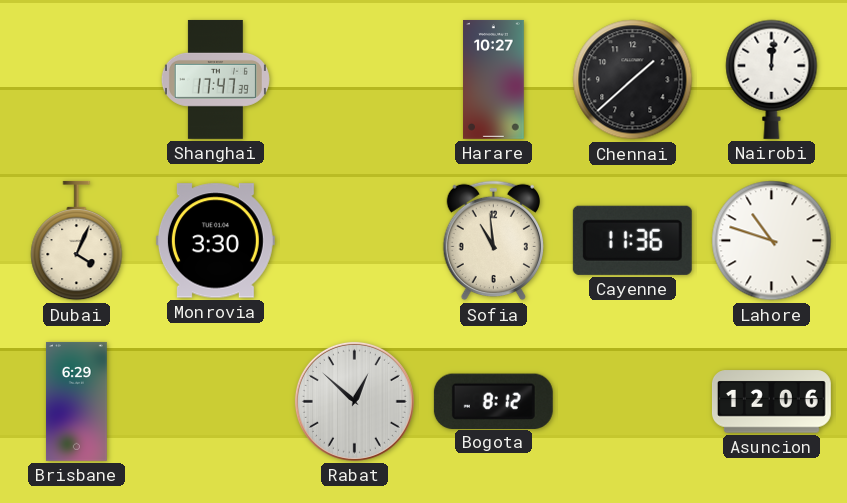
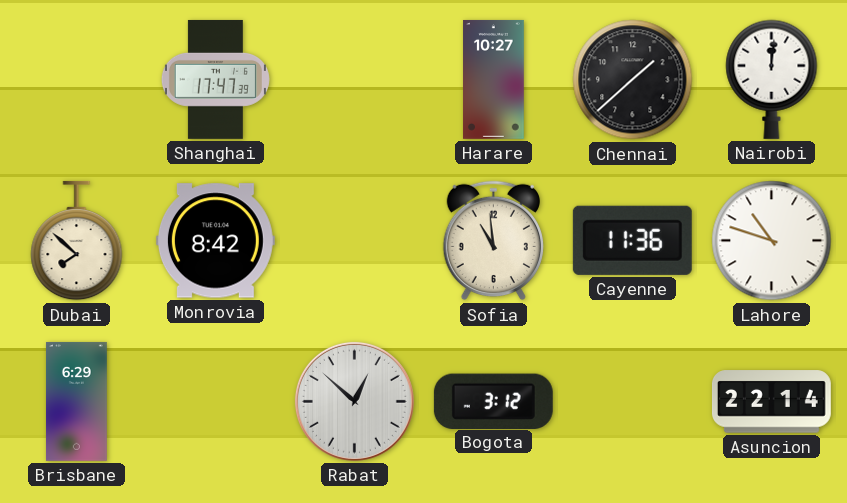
Dubai: 4:04 -> 7:52 (77, 241)
Monrovia: 3:30 -> 8:42 (215, 241)
Bogota: 8:12 -> 3:12 (493, 401)
Asuncion: 12:06 -> 22:14 (771, 402)
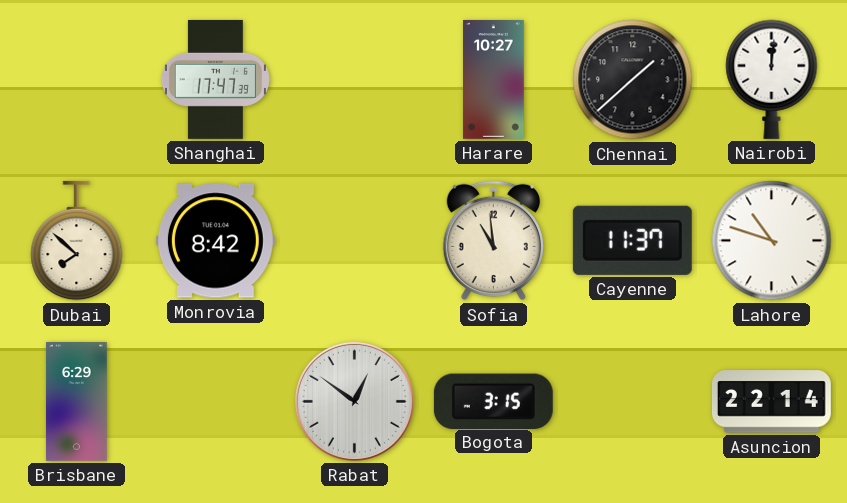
Cayenne: 11:36 -> 11:37 (632, 240)
Rabat: 12:52 -> 12:51 (354, 401)
Bogota: 3:12 -> 3:15 (493, 401)
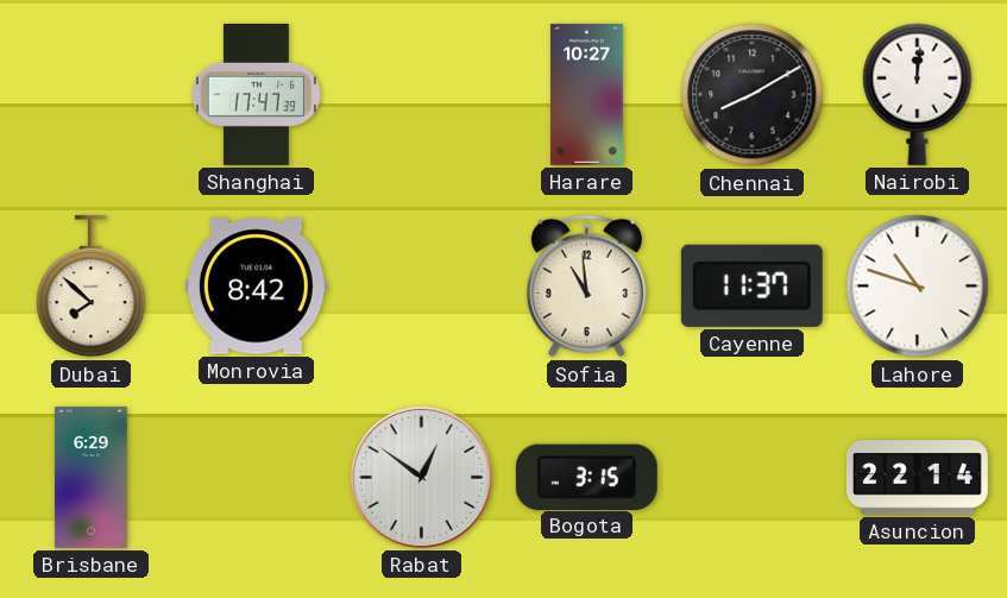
Chennai: 1:38 -> 8:10 (753, 95)
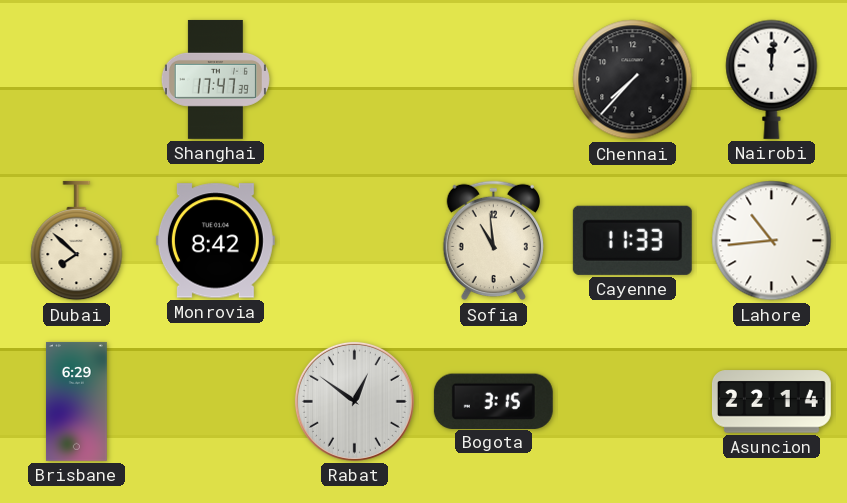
Harare: 10:27 -> none (587, 94)
Chennai: 8:10 -> 7:37 (633, 80)
Cayenne: 11:37 -> 11:33 (632, 240)
Lahore: 10:48 -> 10:44 (772, 241)
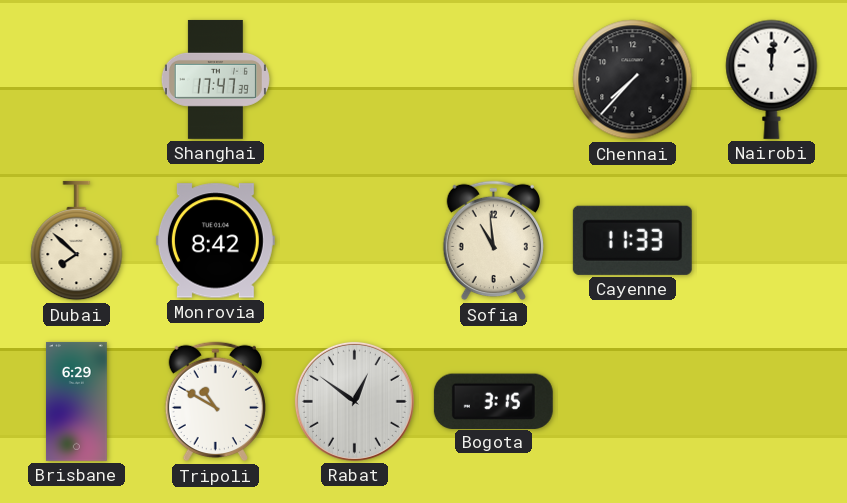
Lahore: 10:44 -> none (772, 241)
Tripoli: none -> 10:50 (215, 402)
Asuncion: 22:14 -> none (771, 402)
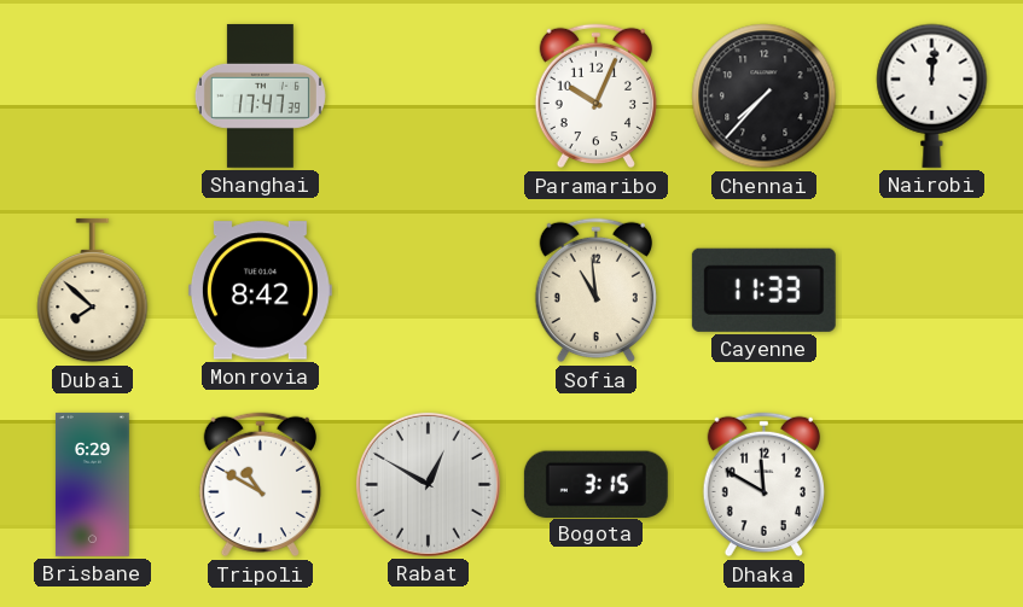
Paramaribo: none -> 10:04 (595, 97)
Rabat: 12:51 -> 12:50 (428, 484)
Dhaka: none -> 11:50 (763, 485)
